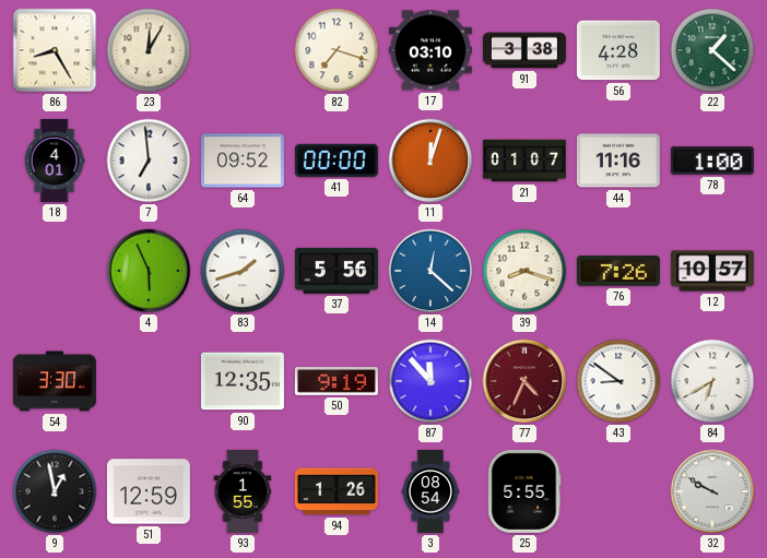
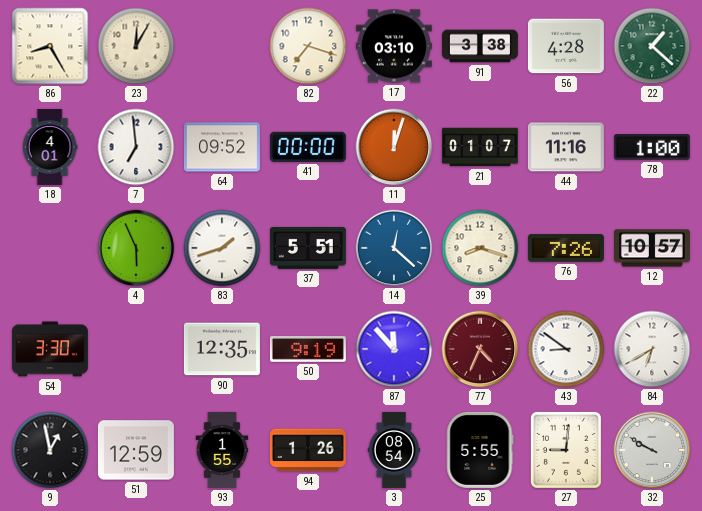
37: 5:56 -> 5:51 (308, 248)
27: none -> 9:01 (566, 450)
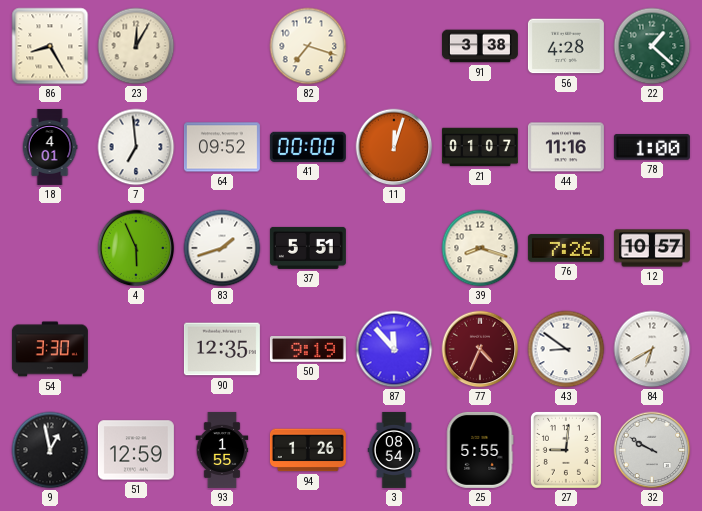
17: 03:10 -> none (394, 46)
14: 12:22 -> none (394, 248)
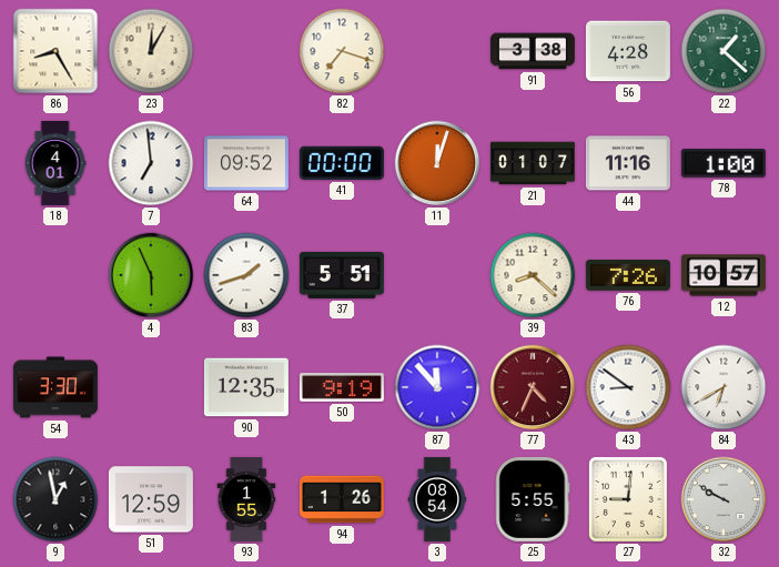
39: 8:18 -> 8:22 (533, 275)
